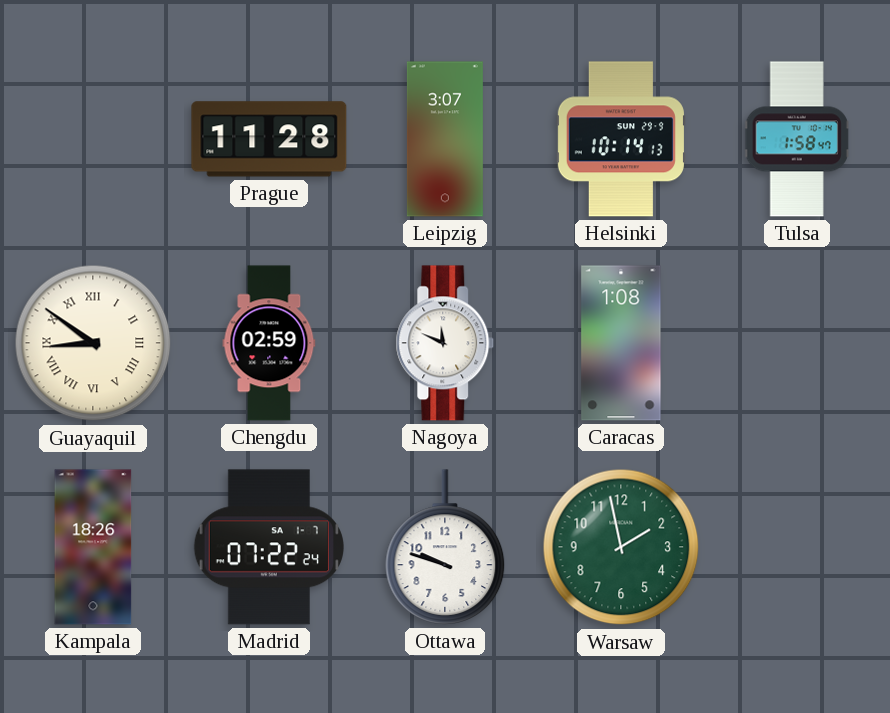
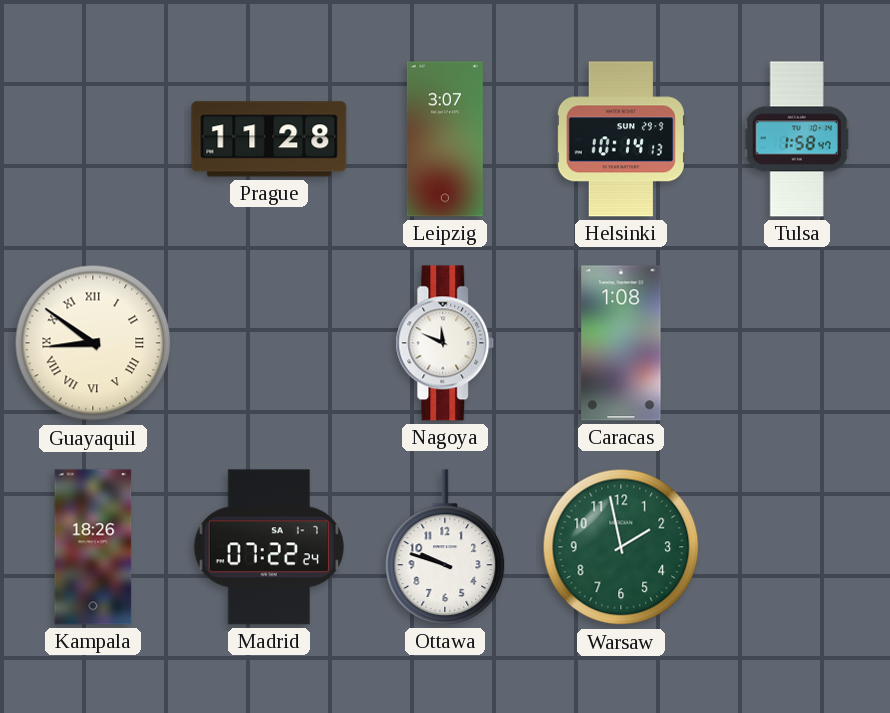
Chengdu: 02:59 -> none (269, 343)
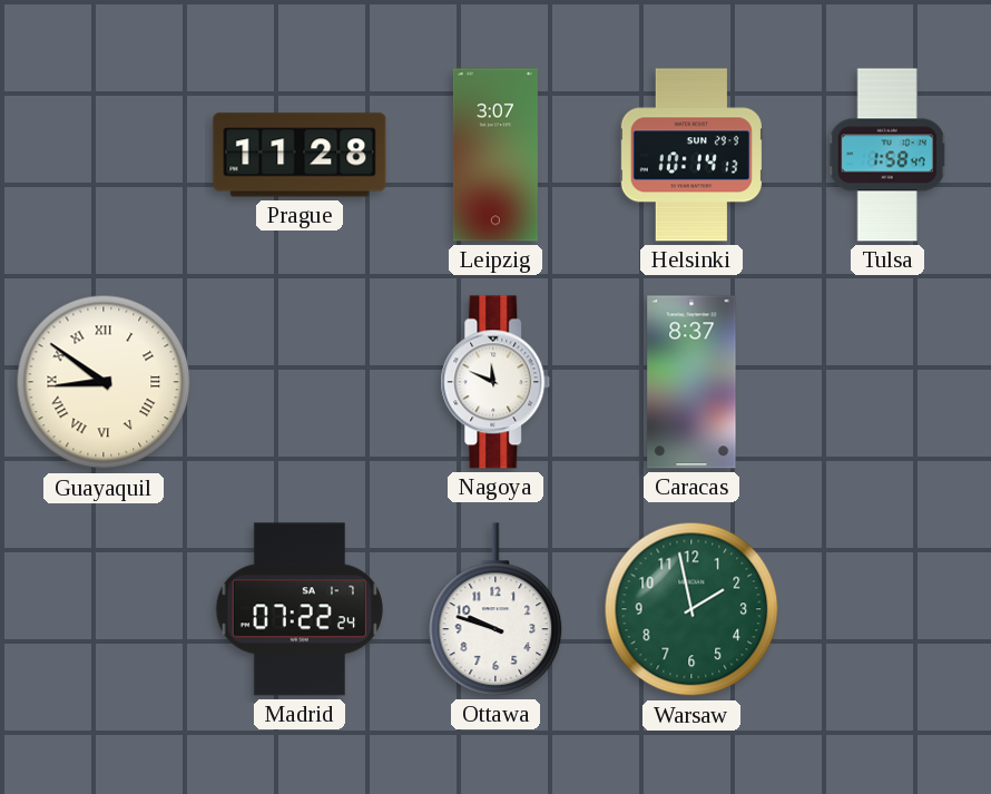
Caracas: 1:08 -> 8:37 (691, 382)
Kampala: 18:26 -> none (93, 547)
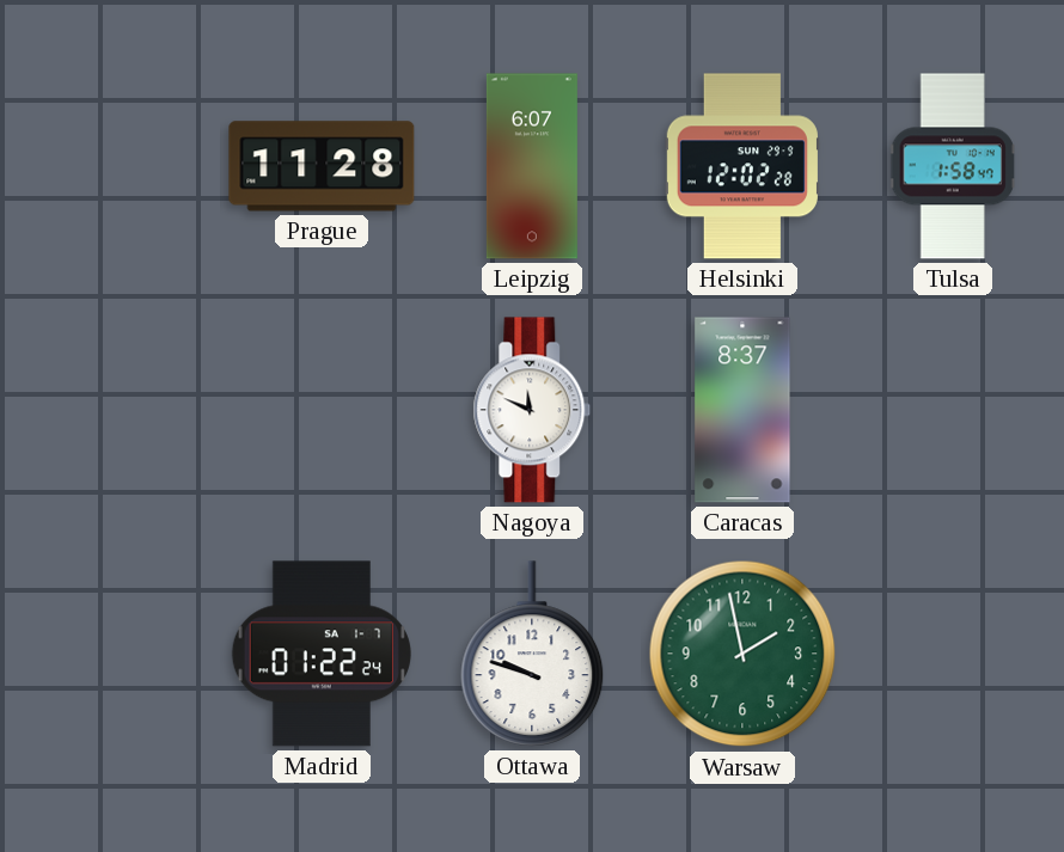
Leipzig: 3:07 -> 6:07 (532, 166)
Helsinki: 10:14 -> 12:02 (742, 166)
Guayaquil: 8:51 -> none (104, 382)
Madrid: 07:22 -> 01:22 (322, 654)
